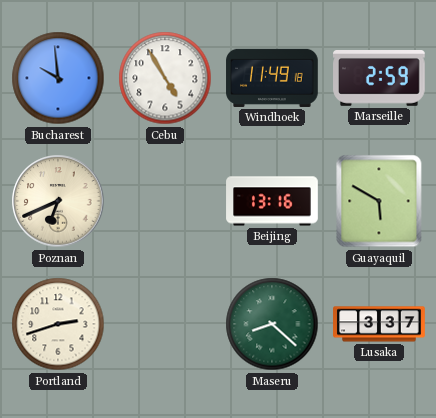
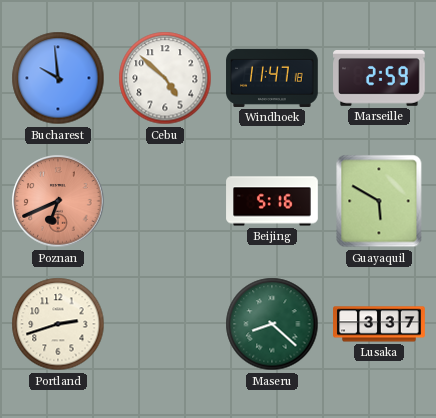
Cebu: 4:55 -> 4:52 (165, 78)
Windhoek: 11:49 -> 11:47 (272, 78)
Poznan dial: cream -> salmon (58, 201)
Beijing: 13:16 -> 5:16 (272, 201)
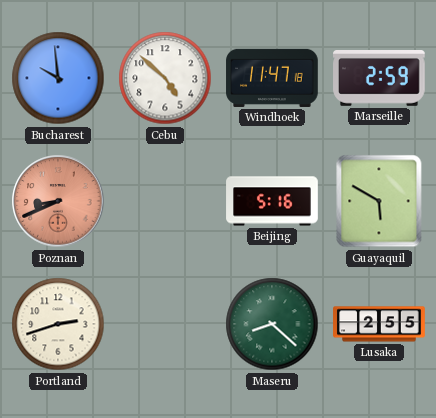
Poznan: 6:41 -> 8:41 (58, 201)
Lusaka: 3:37 -> 2:55 (379, 324)
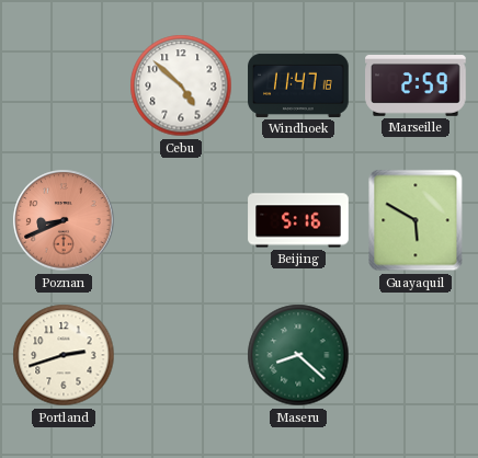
Bucharest: 9:59 -> none (58, 78)
Lusaka: 2:55 -> none (379, 324)
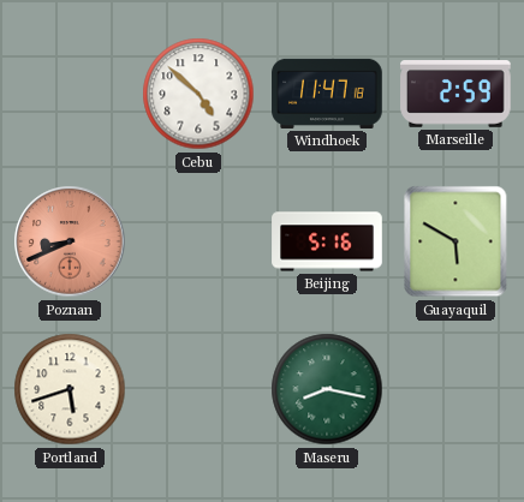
Portland: 2:42 -> 5:42 (70, 389)
Maseru: 8:22 -> 8:17 (327, 389)
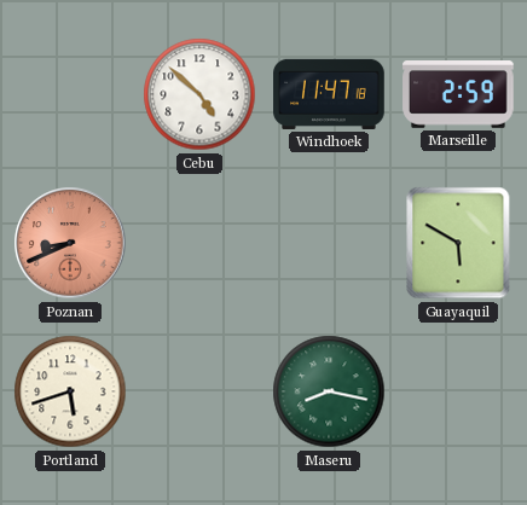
Beijing: 5:16 -> none (327, 241)
